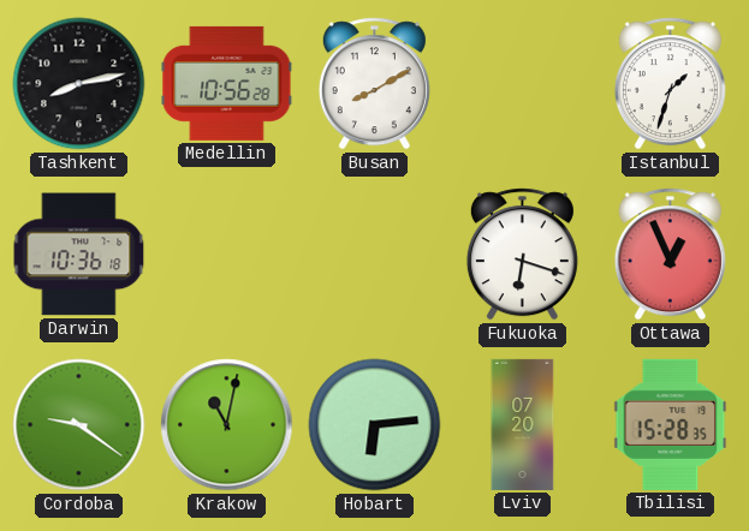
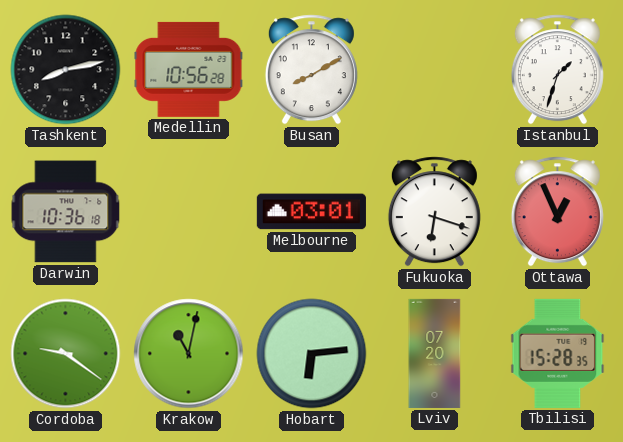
Melbourne: none -> 03:01 (311, 212)
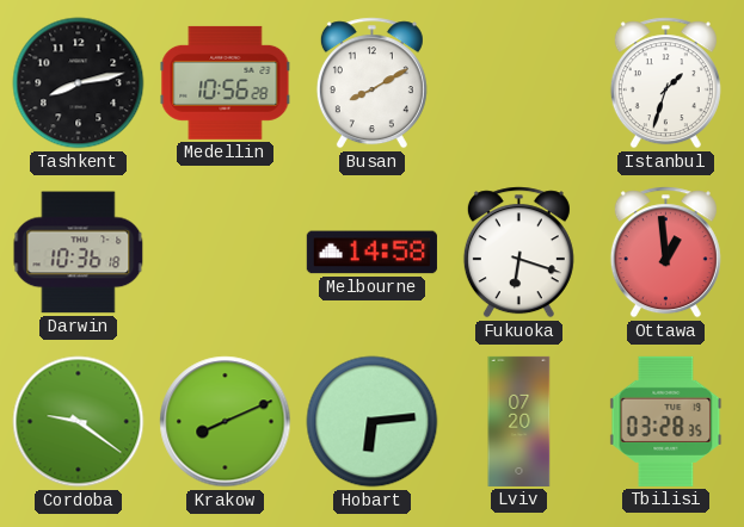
Melbourne: 03:01 -> 14:58 (371, 253)
Ottawa: 12:56 -> 12:59 (665, 253)
Krakow: 11:02 -> 8:11 (226, 422)
Tbilisi: 15:28 -> 03:28 (666, 421)
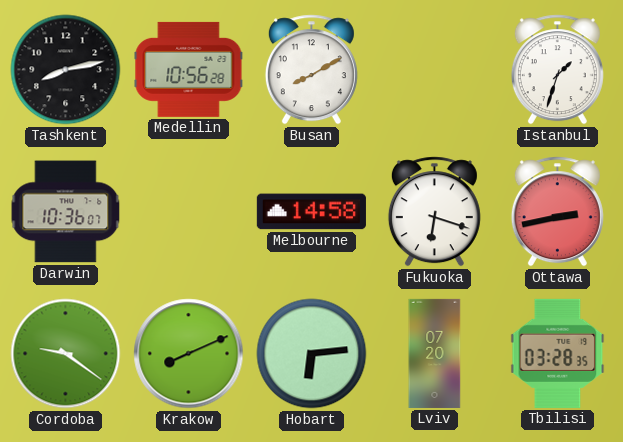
Darwin: 10:36:18 -> 10:36:07 (66, 212)
Ottawa: 12:59 -> 2:43 (557, 212)
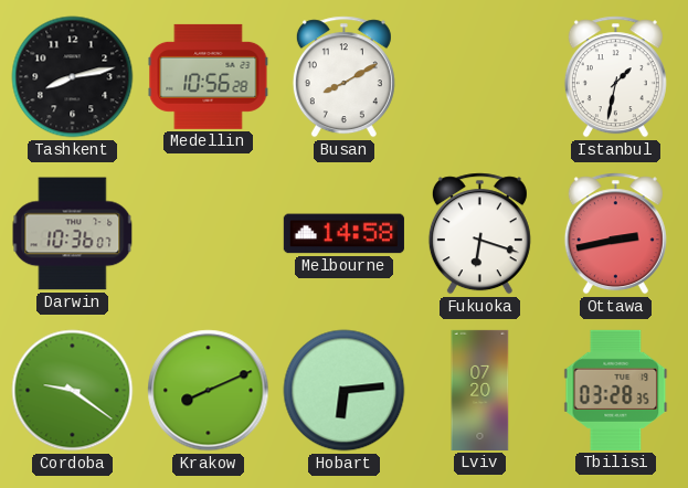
Istanbul: 1:33 -> 1:32 (615, 77)
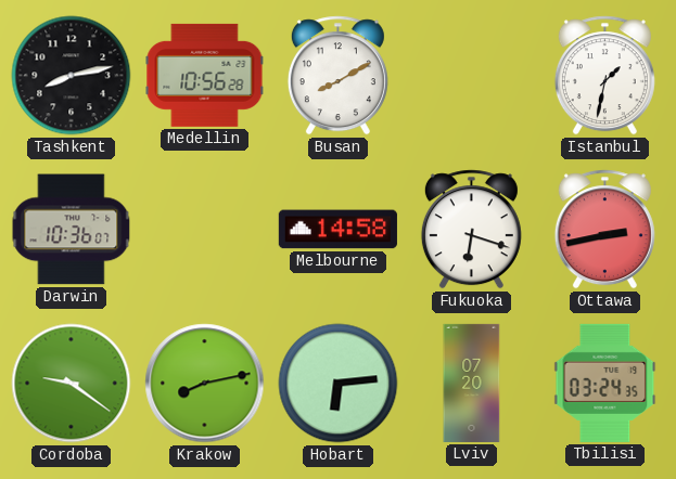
Krakow: 8:11 -> 8:13 (205, 384)
Tbilisi: 03:28 -> 03:24 (605, 383)
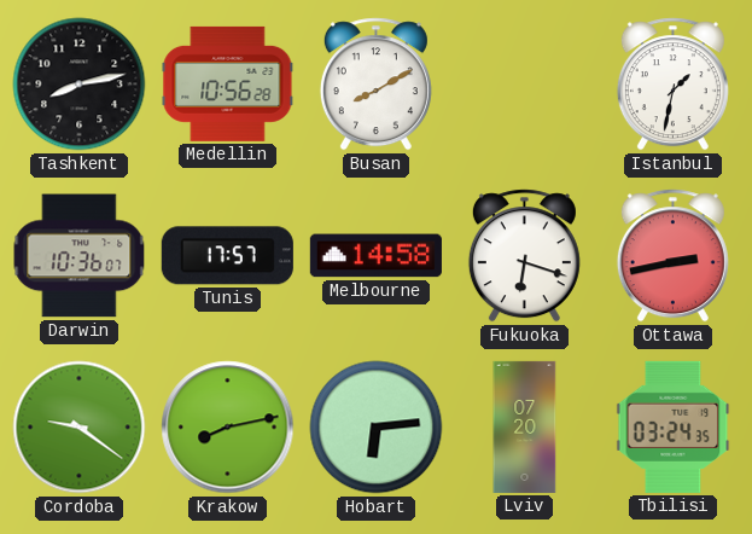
Tunis: none -> 17:57 (227, 256)
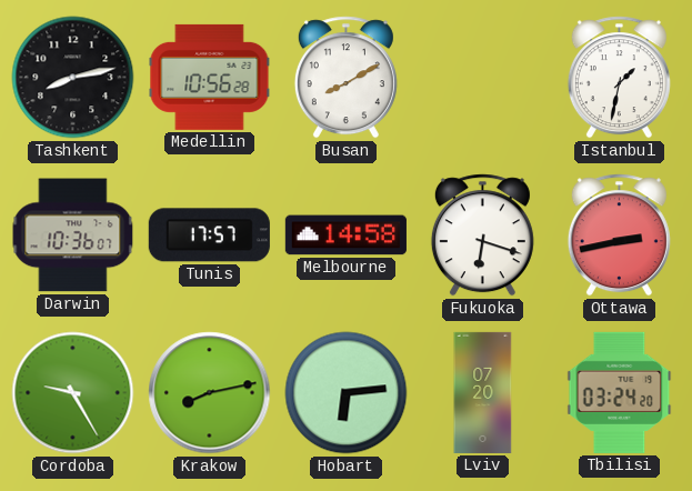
Cordoba: 9:21 -> 9:25 (73, 393)
Tbilisi: 03:24:35 -> 03:24:20 (620, 392)
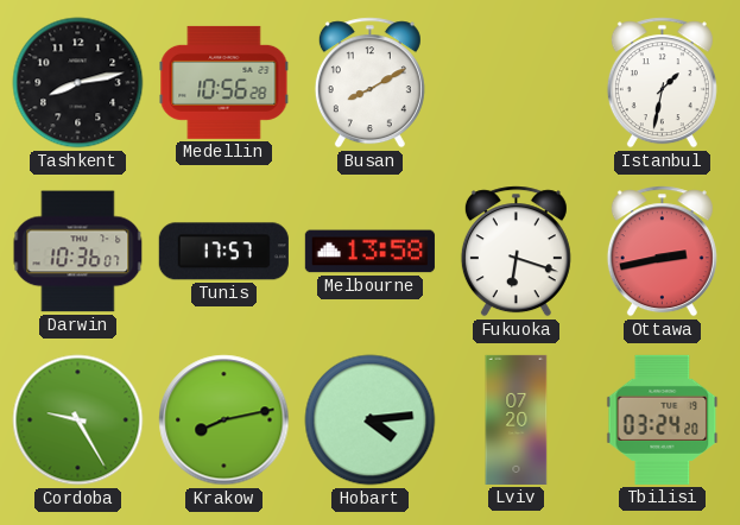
Melbourne: 14:58 -> 13:58 (369, 252)
Hobart: 6:14 -> 4:14 (371, 420)
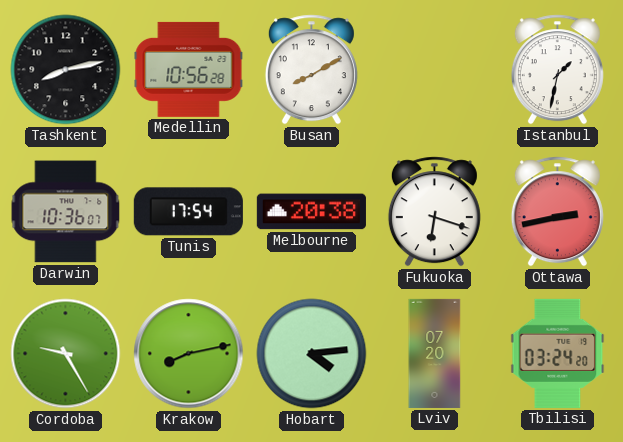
Tunis: 17:57 -> 17:54 (188, 212)
Melbourne: 13:58 -> 20:38 (311, 212)
